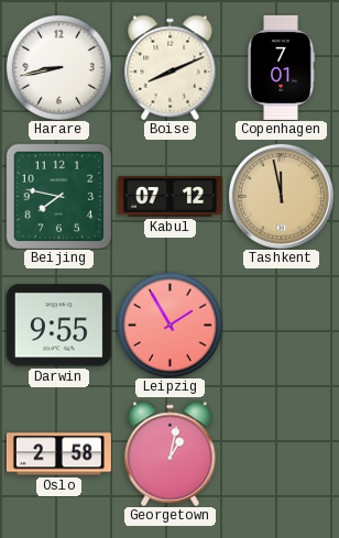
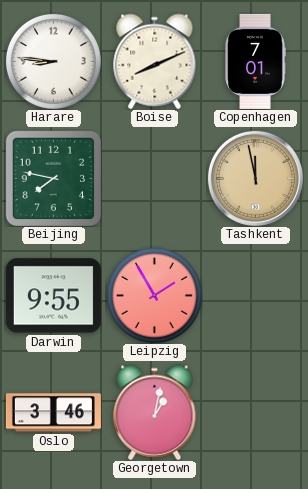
Harare: 8:43 -> 8:46 (53, 61)
Kabul: 07:12 -> none (169, 197)
Oslo: 2:58 -> 3:46 (53, 413)
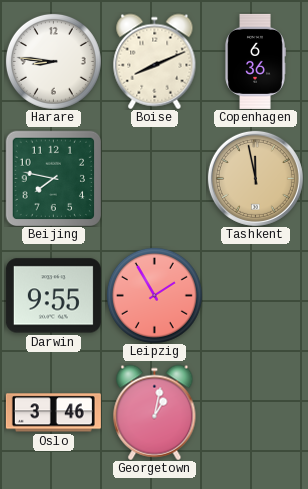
Copenhagen: 7:01 -> 6:36 (255, 61)
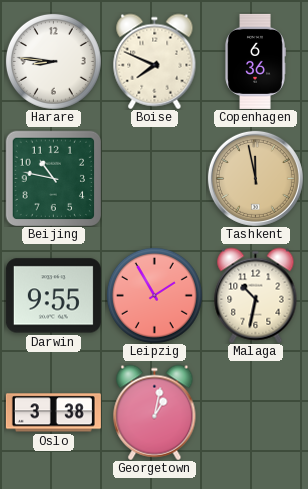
Boise: 8:11 -> 7:49 (155, 61)
Beijing: 7:47 -> 10:47 (53, 178)
Malaga: none -> 10:32 (256, 295)
Oslo: 3:46 -> 3:38 (53, 413)
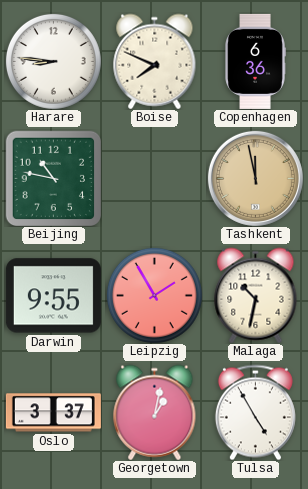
Oslo: 3:38 -> 3:37 (53, 413)
Tulsa: none -> 4:55 (255, 412)
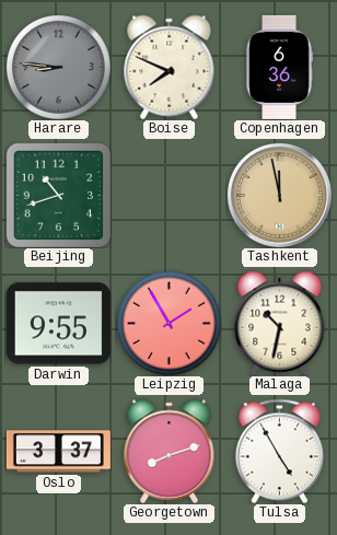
Harare dial: white -> grey (58, 67)
Beijing: 10:47 -> 10:42 (58, 195)
Georgetown: 1:02 -> 8:12 (170, 451)
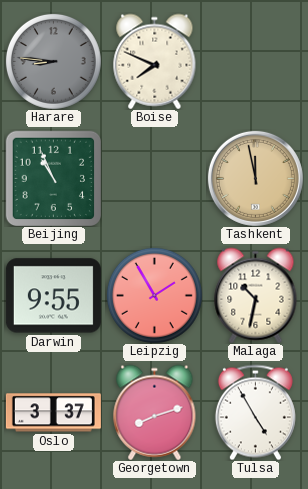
Copenhagen: 6:36 -> none (279, 67)
Beijing: 10:42 -> 10:56 (53, 178)
